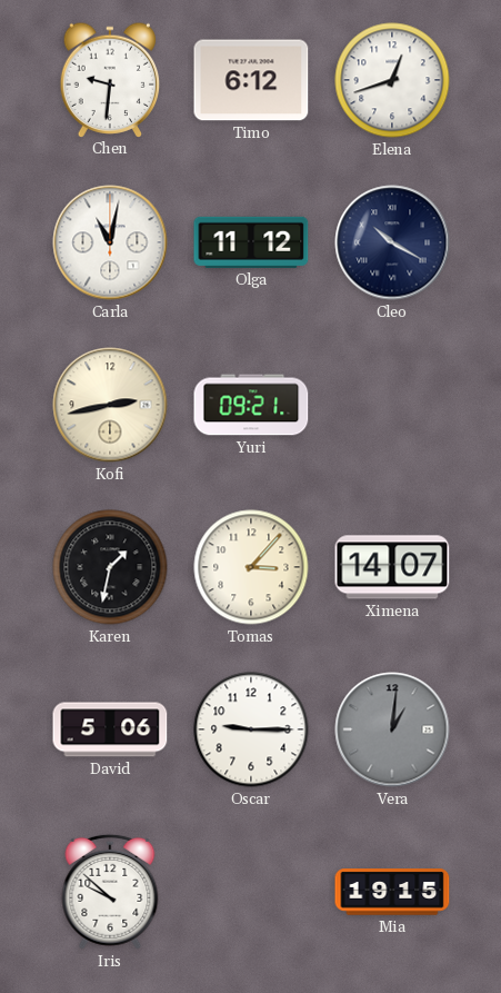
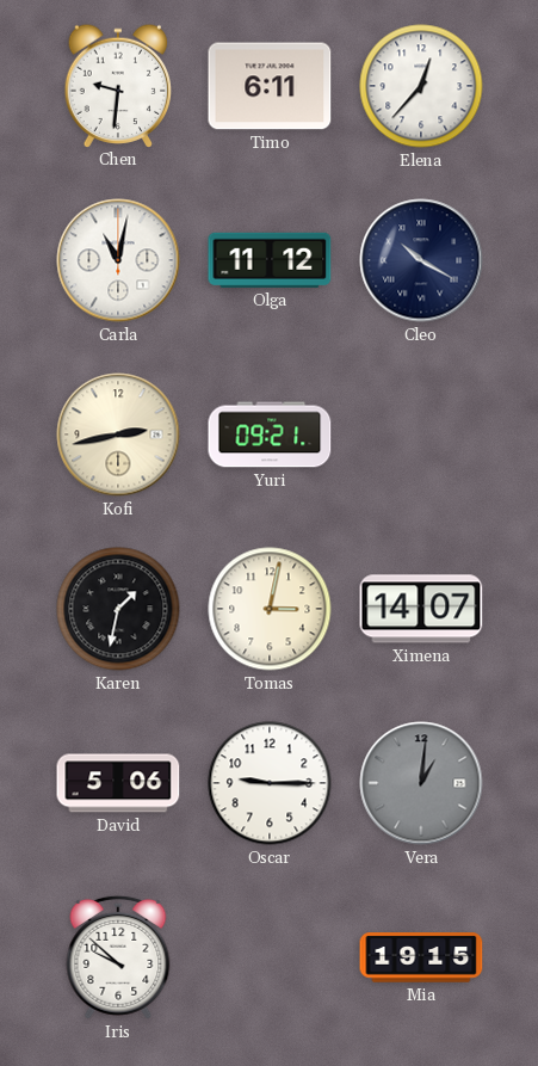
Timo: 6:12 -> 6:11 (270, 86)
Elena: 12:42 -> 12:37 (421, 86)
Tomas: 3:07 -> 3:02 (270, 609)
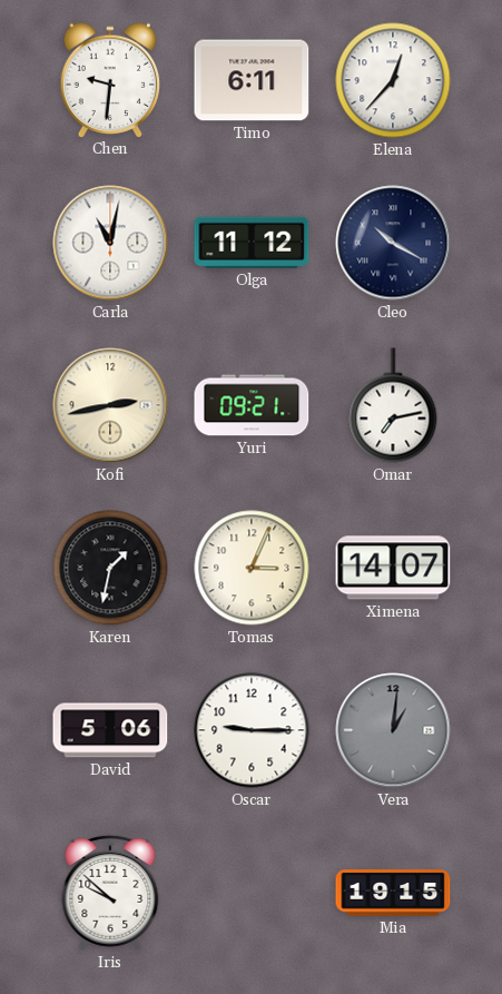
Omar: none -> 7:13 (393, 405)
Tomas: 3:02 -> 3:04 (252, 568)
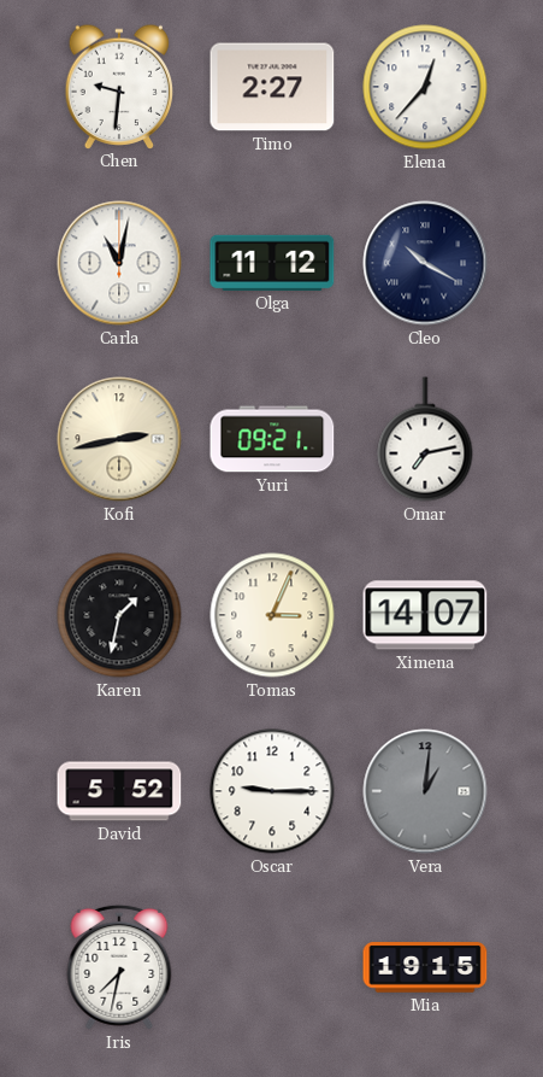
Timo: 6:11 -> 2:27 (272, 87)
David: 5:06 -> 5:52 (119, 791)
Iris: 9:52 -> 7:32 (119, 967)
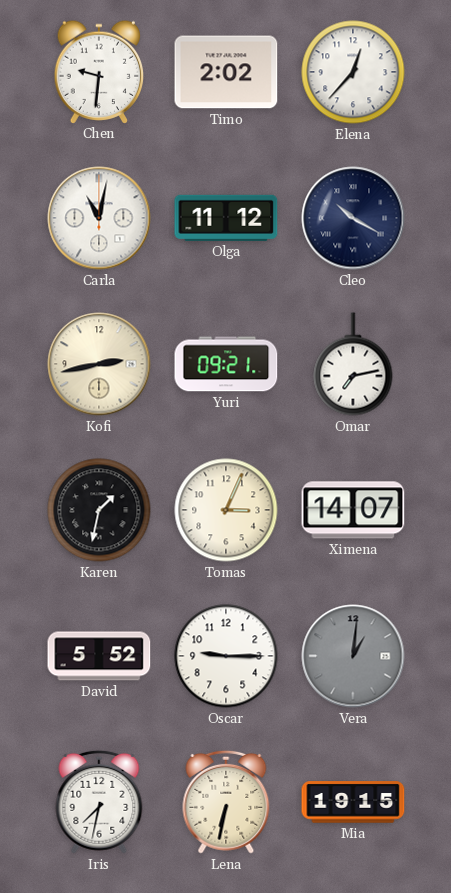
Timo: 2:27 -> 2:02 (226, 72)
Lena: none -> 6:32 (226, 802)
